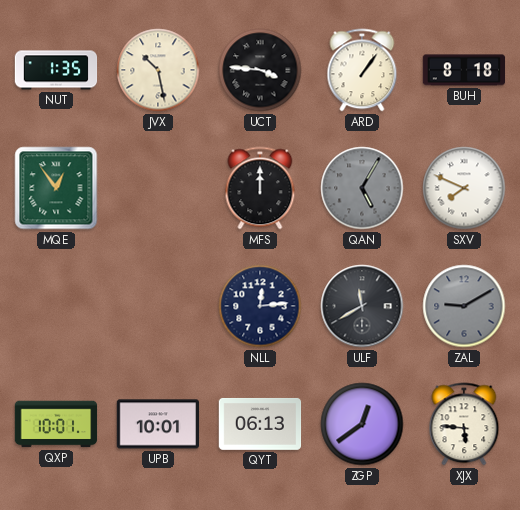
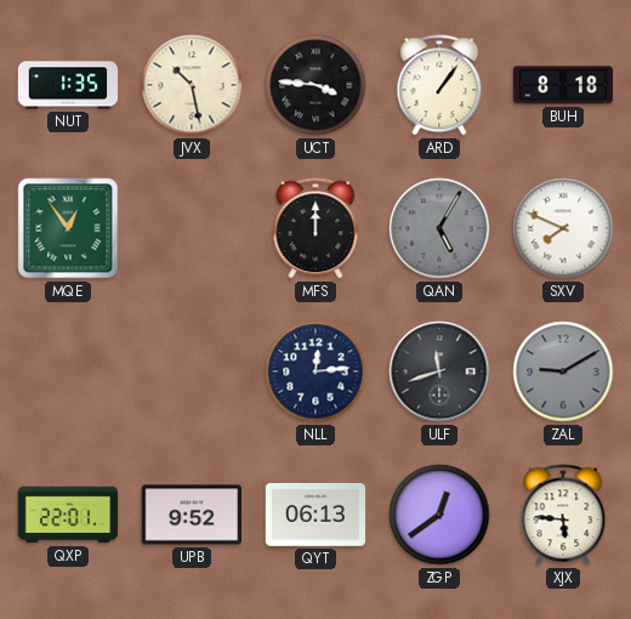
ULF: 11:40 -> 11:42 (439, 371)
QXP: 10:01 -> 22:01 (68, 515)
UPB: 10:01 -> 9:52 (191, 515)
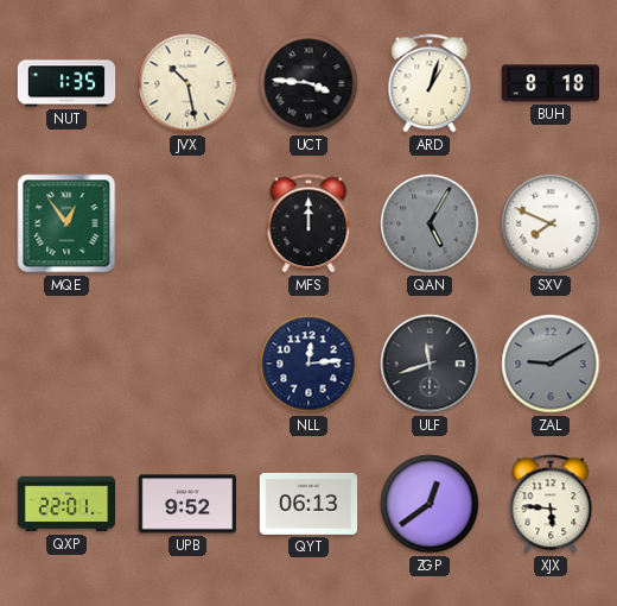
ARD: 1:06 -> 1:03 (430, 83)
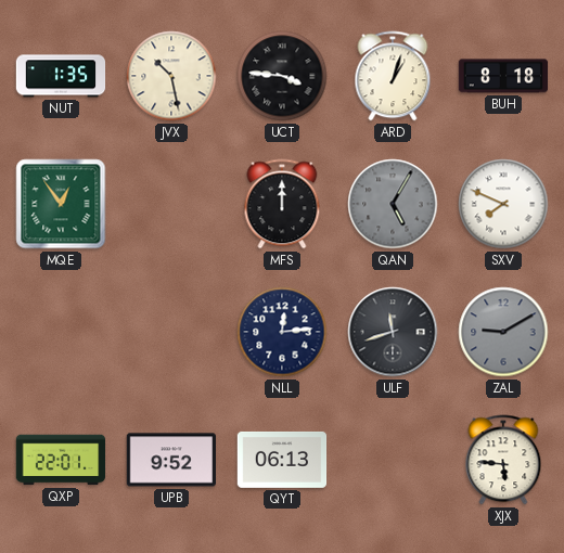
ZGP: 12:39 -> none (430, 504)
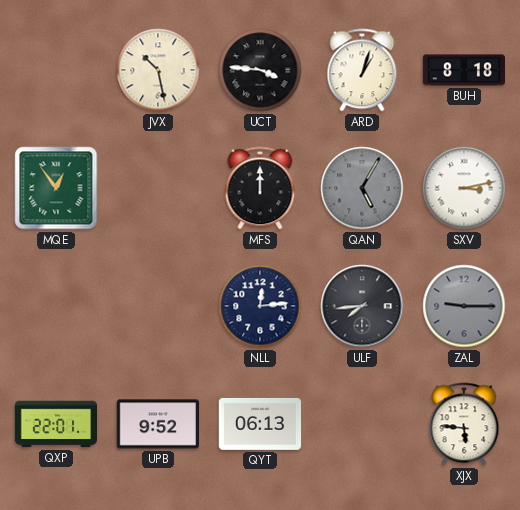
NUT: 1:35 -> none (61, 76)
SXV: 7:49 -> 3:13 (464, 188)
ULF: 11:42 -> 7:44 (362, 306)
ZAL: 9:10 -> 9:15 (464, 306)
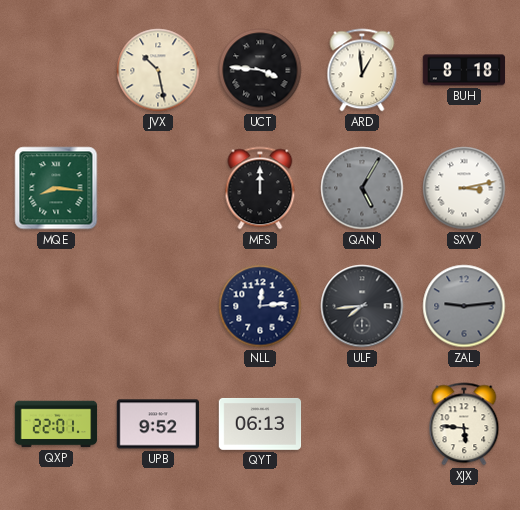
ARD: 1:03 -> 12:59 (362, 70)
MQE: 12:54 -> 8:16 (56, 188)
ZAL: 9:15 -> 9:14 (464, 306)
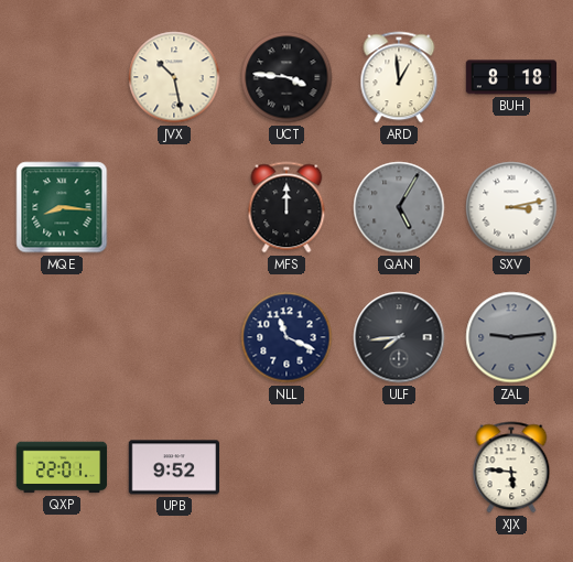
NLL: 12:14 -> 11:19 (286, 337)
QYT: 06:13 -> none (260, 424)
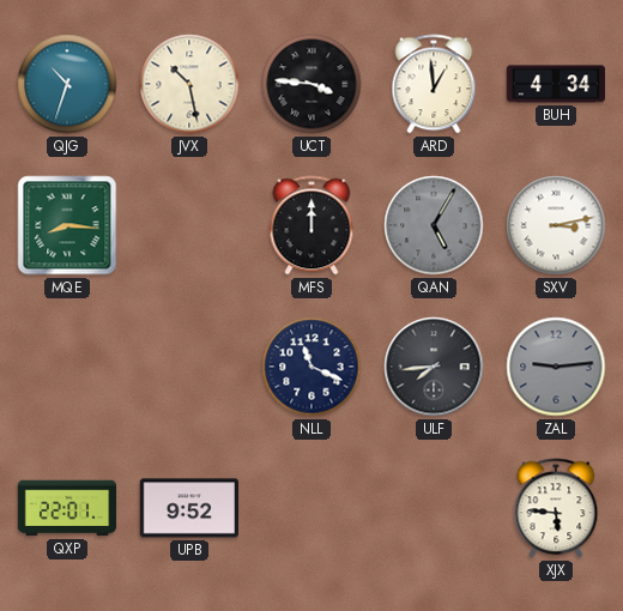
QJG: none -> 10:33 (67, 84)
BUH: 8:18 -> 4:34 (556, 84)
